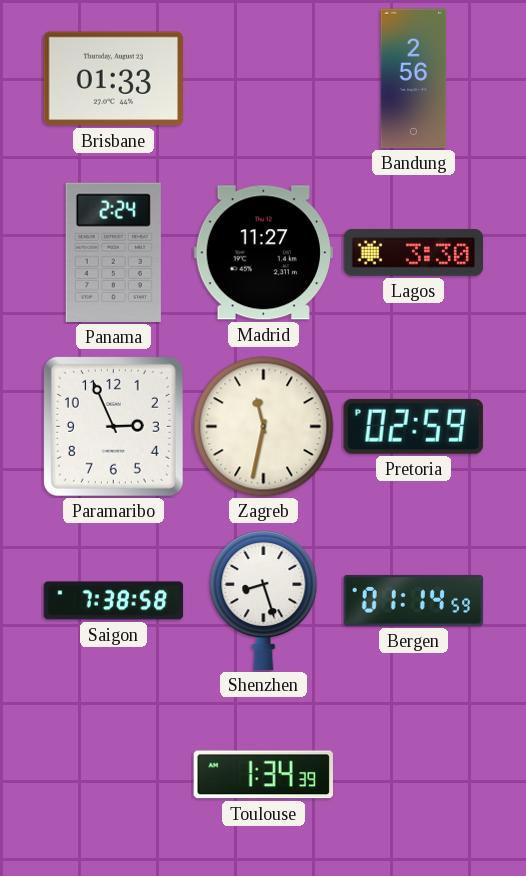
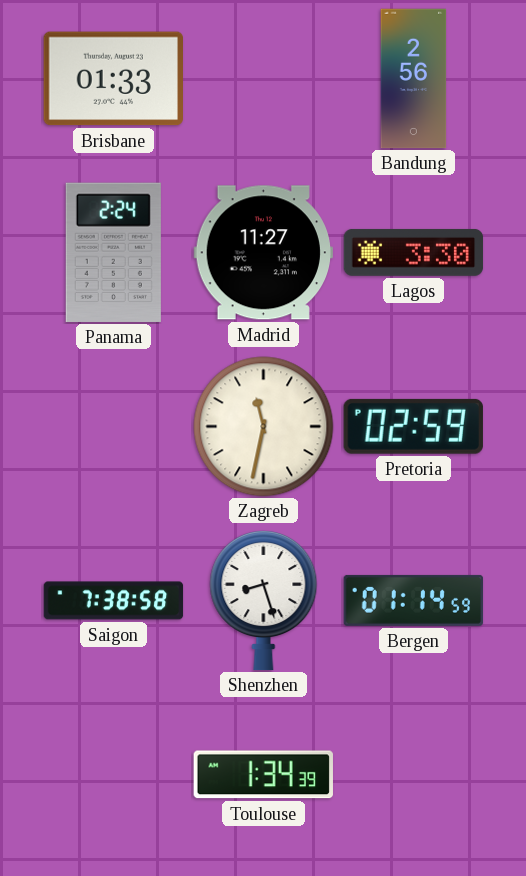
Paramaribo: 2:56 -> none (113, 426)
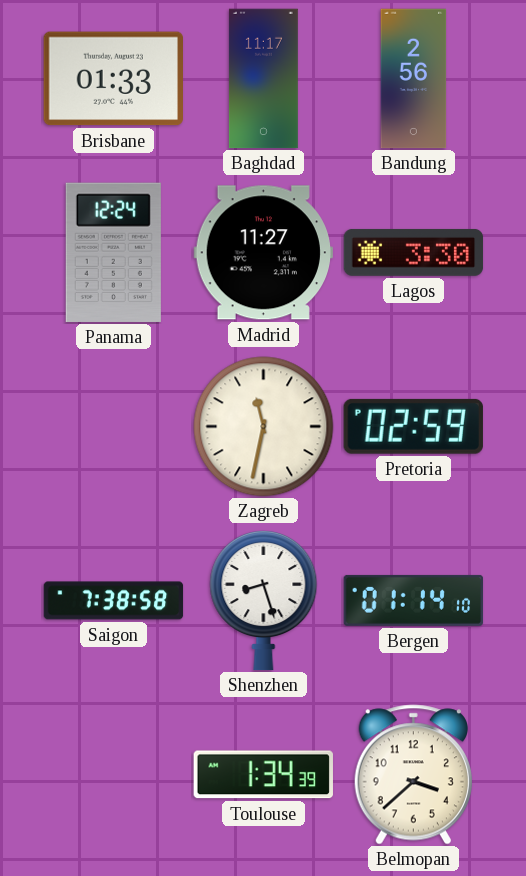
Baghdad: none -> 11:17 (263, 79)
Panama: 2:24 -> 12:24 (113, 252)
Bergen: 01:14:59 -> 01:14:10 (414, 600)
Belmopan: none -> 3:38 (413, 775)
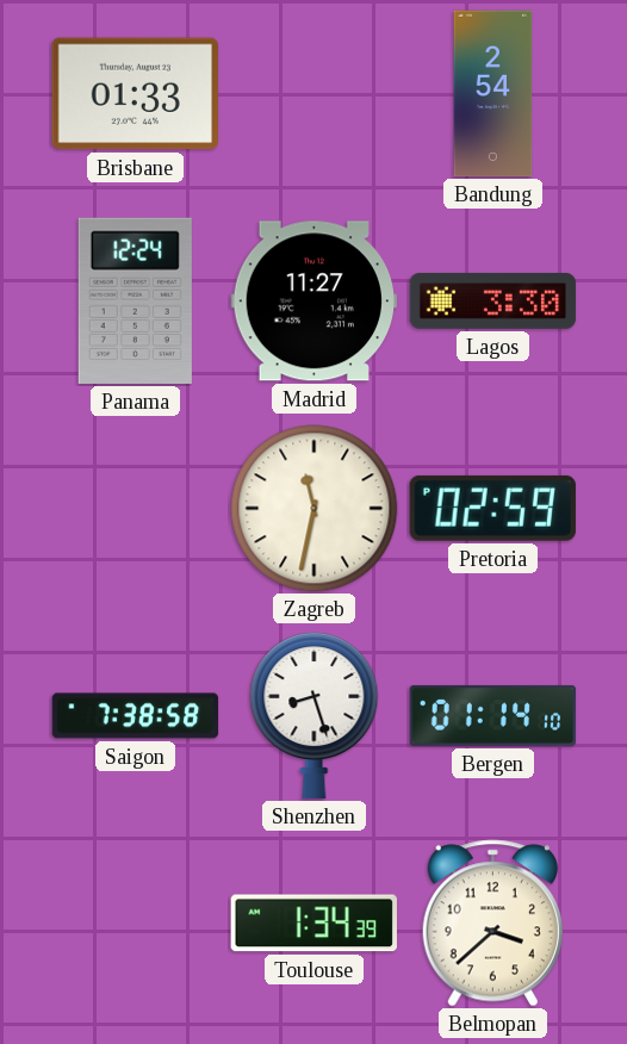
Baghdad: 11:17 -> none (263, 79)
Bandung: 2:56 -> 2:54 (493, 94)
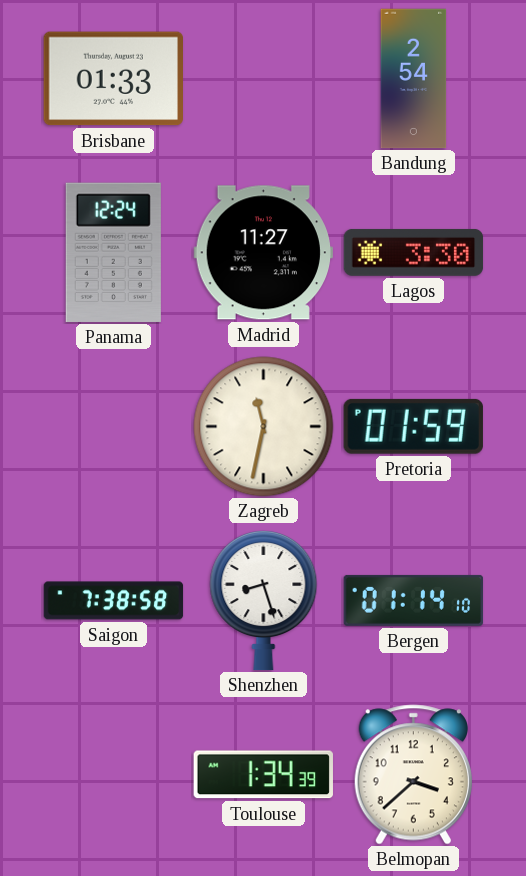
Pretoria: 02:59 -> 01:59 (413, 426)
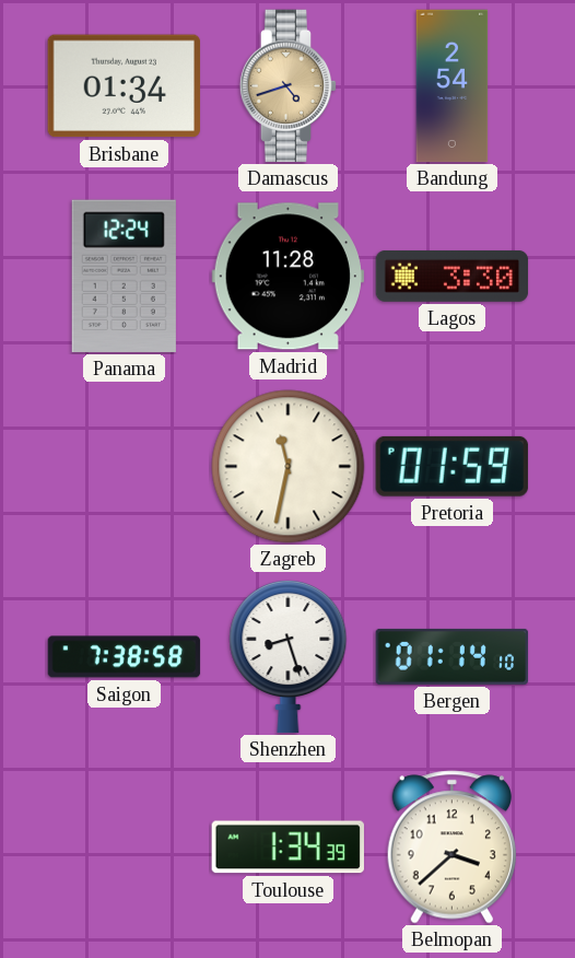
Brisbane: 01:33 -> 01:34 (124, 86)
Damascus: none -> 4:42 (289, 86)
Madrid: 11:27 -> 11:28 (287, 277)
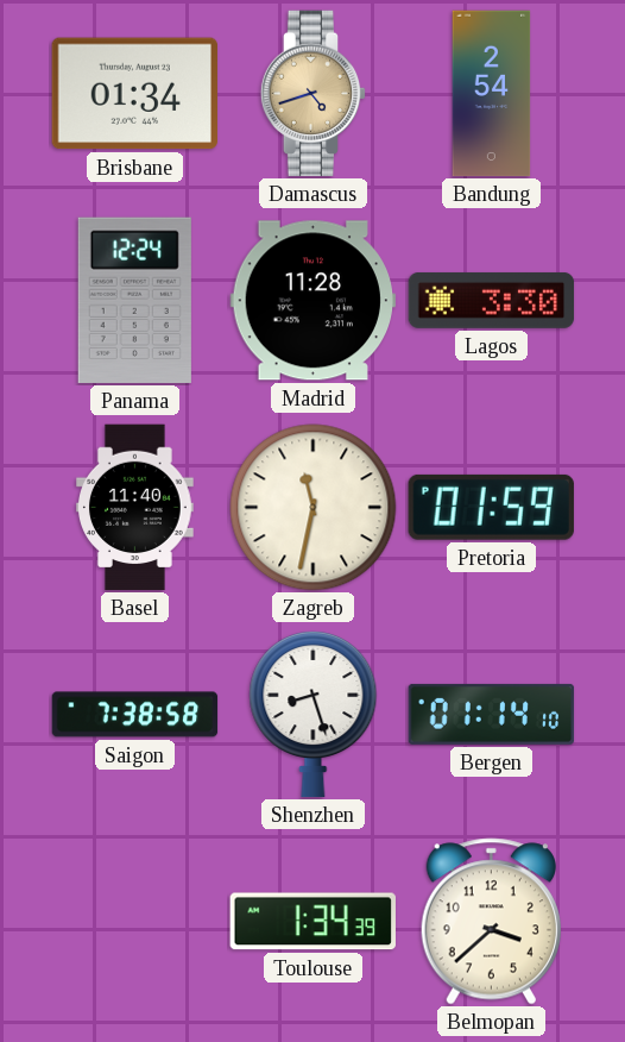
Basel: none -> 11:40 (135, 508)
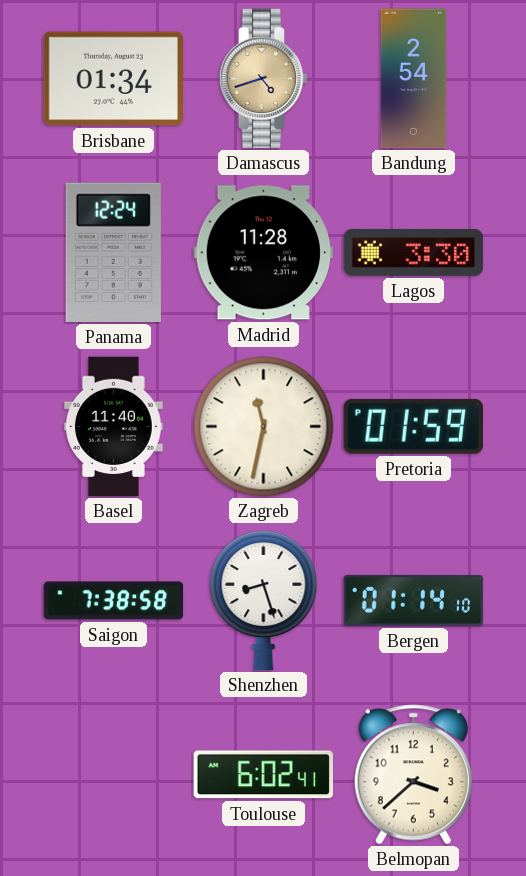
Toulouse: 1:34 -> 6:02 (263, 775)
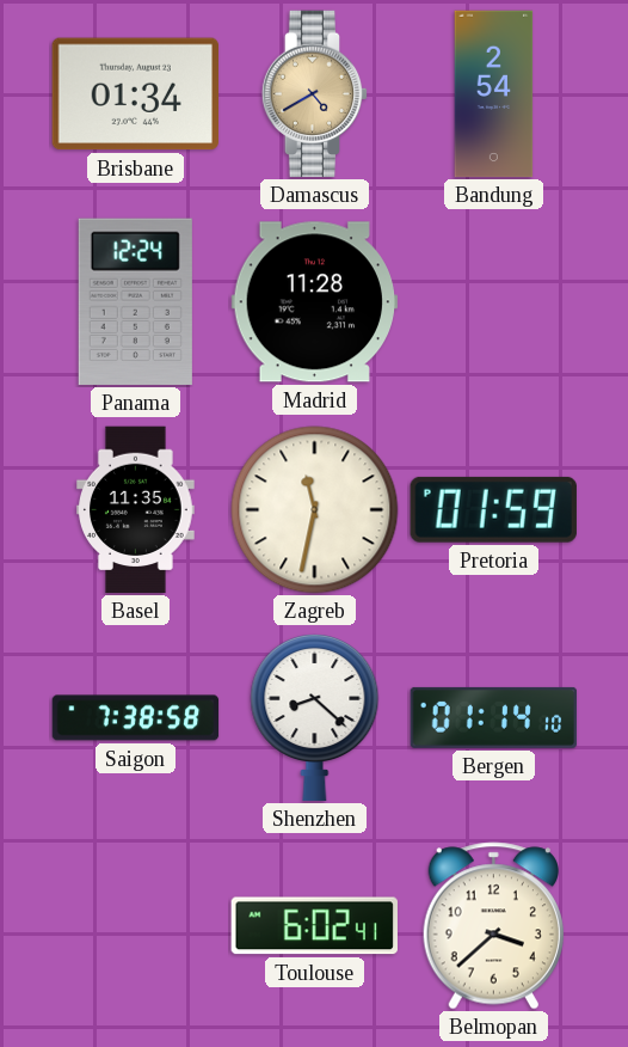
Damascus: 4:42 -> 4:40 (315, 94)
Lagos: 3:30 -> none (414, 252)
Basel: 11:40 -> 11:35 (136, 510)
Shenzhen: 8:27 -> 8:22 (315, 718)
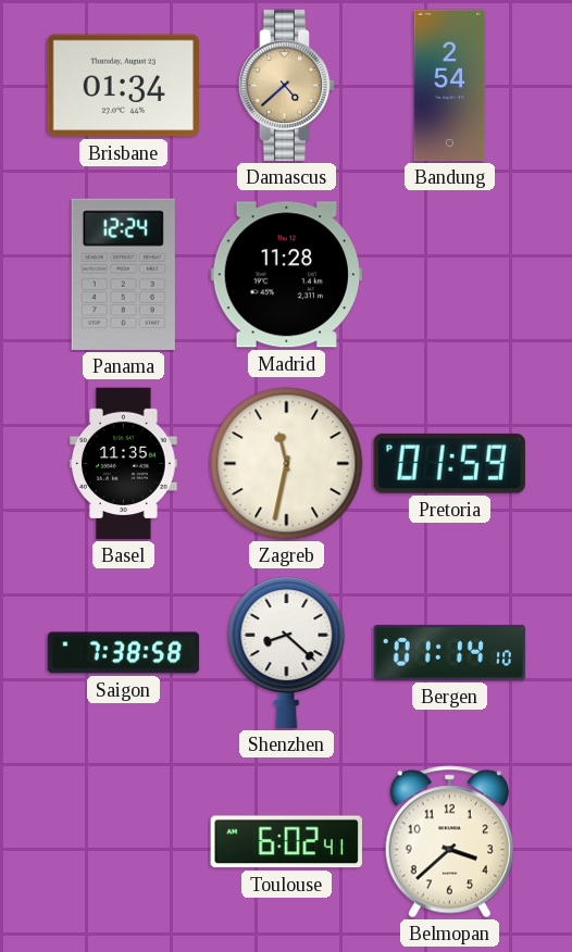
Damascus: 4:40 -> 4:38 (287, 86)
